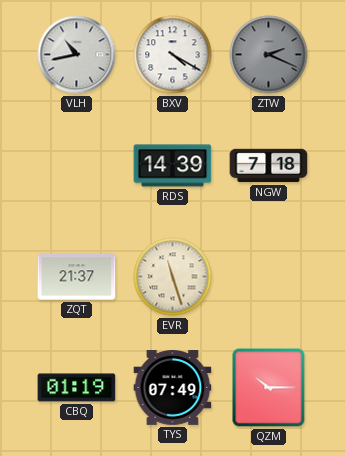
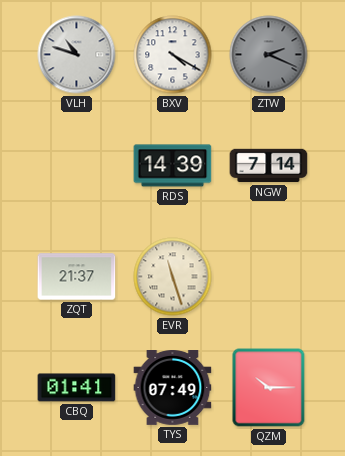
VLH: 10:43 -> 10:48 (77, 55)
NGW: 7:18 -> 7:14 (269, 166)
CBQ: 01:19 -> 01:41 (77, 388)
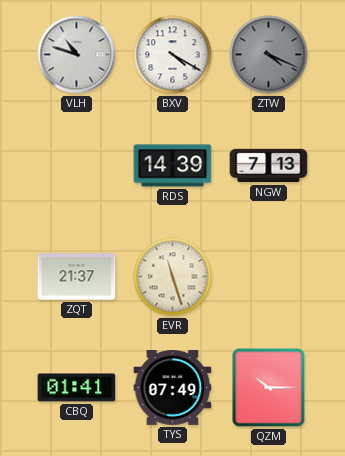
ZTW: 2:19 -> 4:19 (269, 55)
NGW: 7:14 -> 7:13 (269, 166)
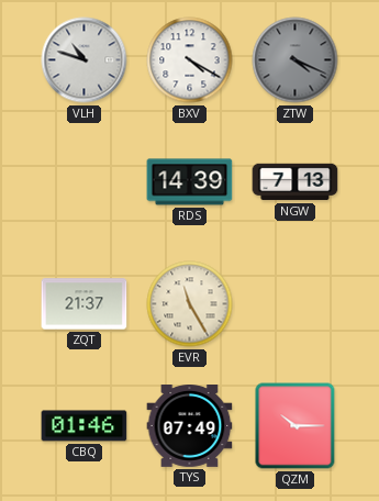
EVR: 11:27 -> 11:25 (190, 304)
CBQ: 01:41 -> 01:46 (85, 426)
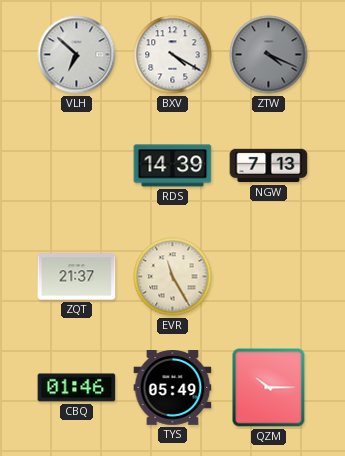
VLH: 10:48 -> 6:52 (77, 55)
TYS: 07:49 -> 05:49 (173, 388)
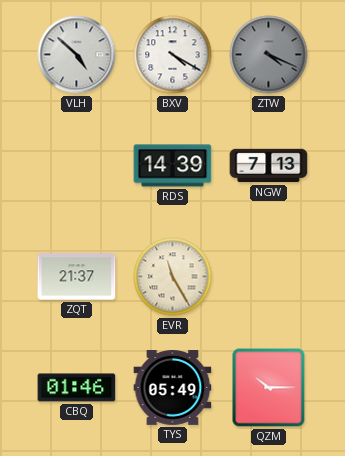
VLH: 6:52 -> 4:52 (77, 55)
